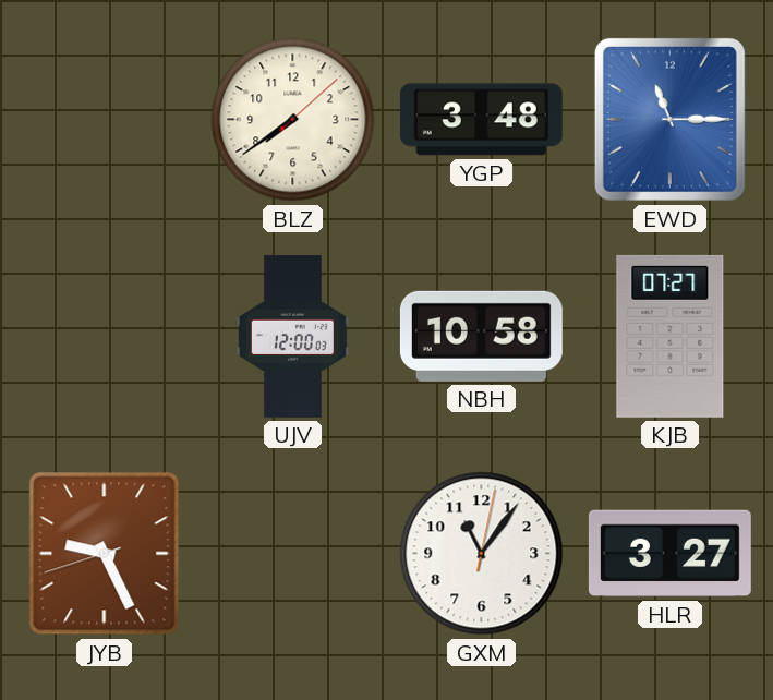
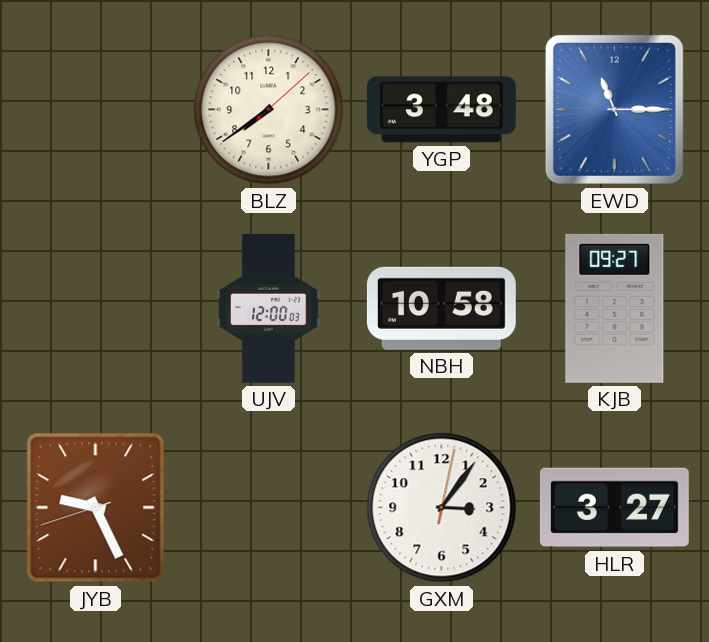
KJB: 07:27 -> 09:27 (615, 308)
GXM: 11:06 -> 3:06 (442, 508)
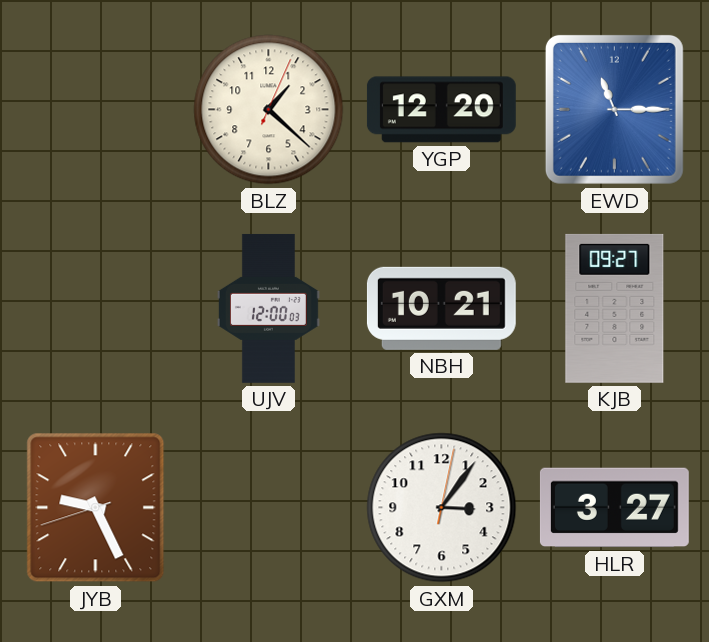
BLZ: 7:39 -> 1:22 (269, 110)
YGP: 3:48 -> 12:20 (441, 110)
NBH: 10:58 -> 10:21 (441, 308)
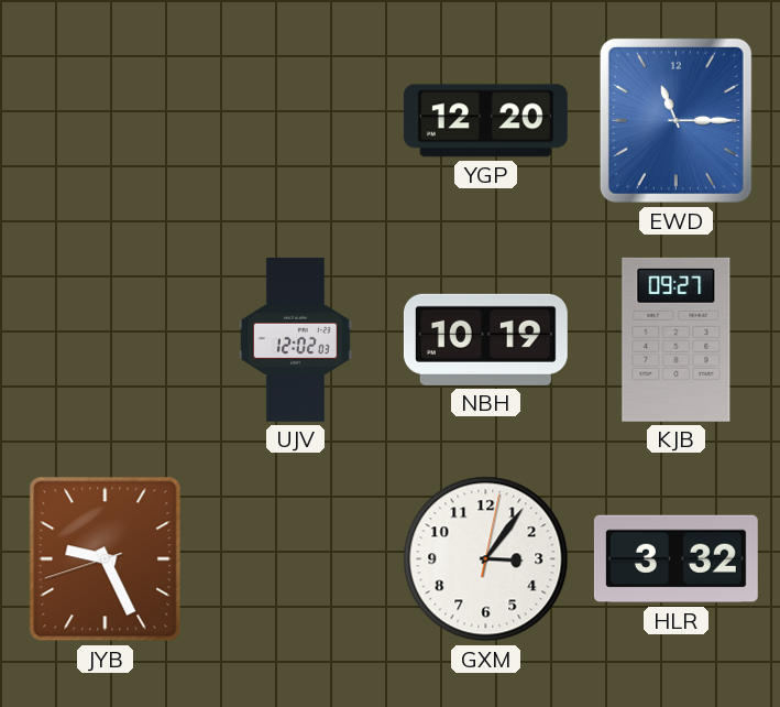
BLZ: 1:22 -> none (269, 110)
UJV: 12:00 -> 12:02 (295, 339)
NBH: 10:21 -> 10:19 (485, 339)
HLR: 3:27 -> 3:32 (675, 559)
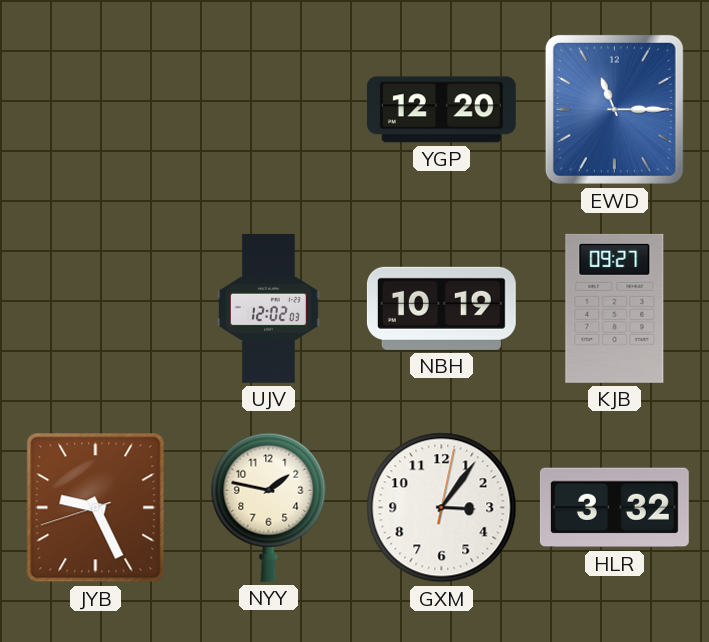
NYY: none -> 1:47 (269, 507)
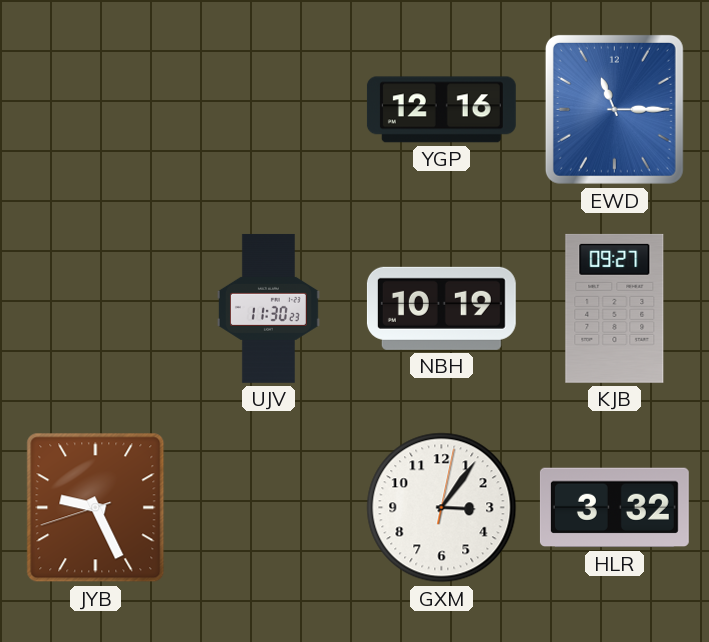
YGP: 12:20 -> 12:16 (441, 110)
UJV: 12:02 -> 11:30 (268, 308)
NYY: 1:47 -> none (269, 507)
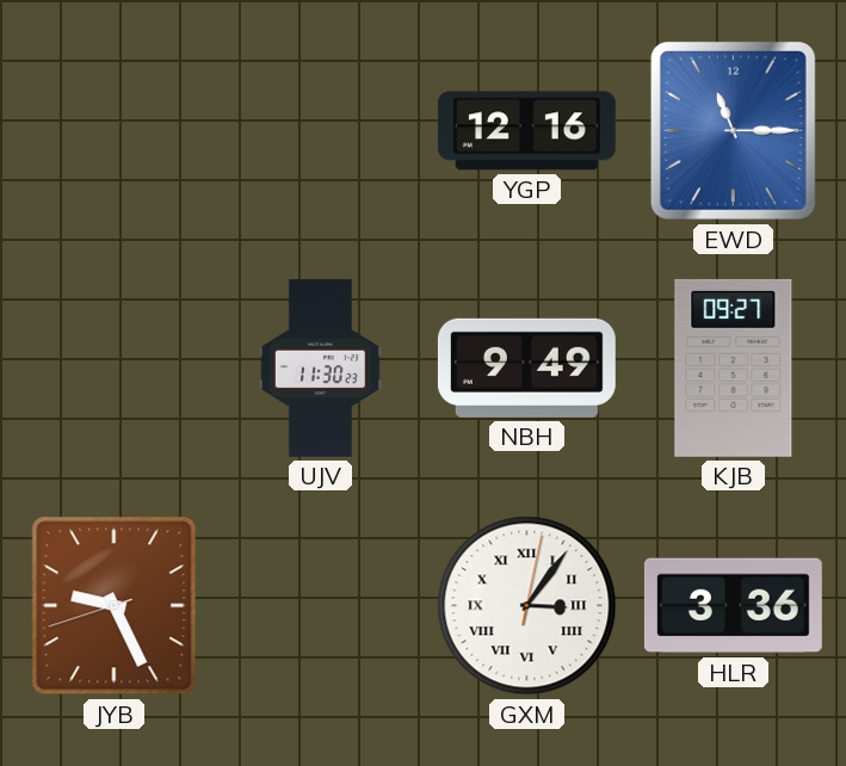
NBH: 10:19 -> 9:49 (526, 367)
GXM numerals: Arabic -> Roman (527, 606)
HLR: 3:32 -> 3:36 (733, 606)
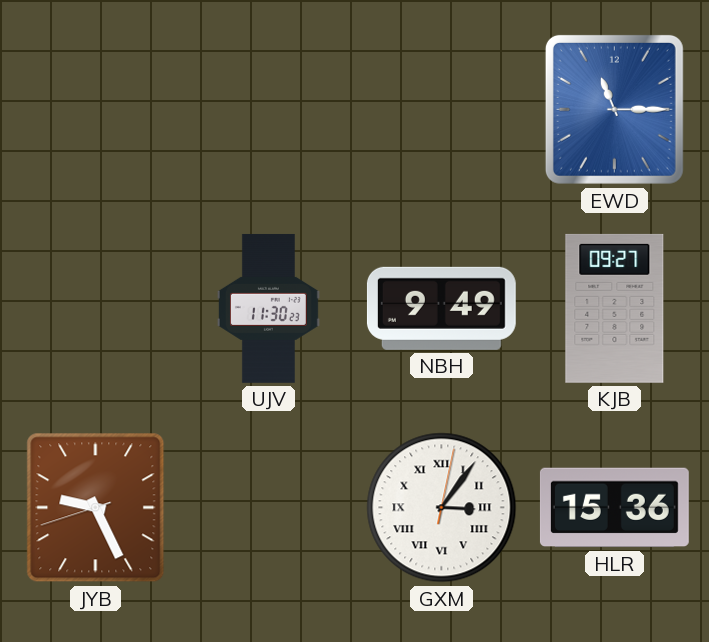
YGP: 12:16 -> none (526, 131)
HLR: 3:36 -> 15:36 (614, 508)
